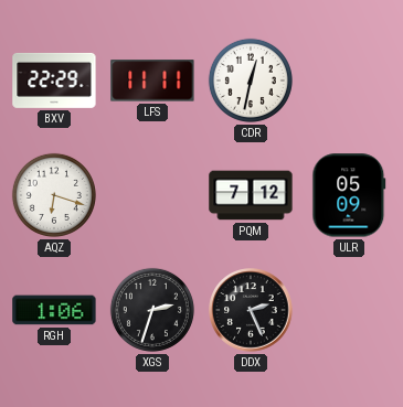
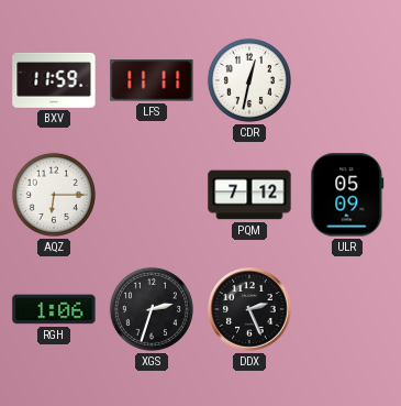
BXV: 22:29 -> 11:59 (54, 80)
AQZ: 6:18 -> 6:15 (54, 195)
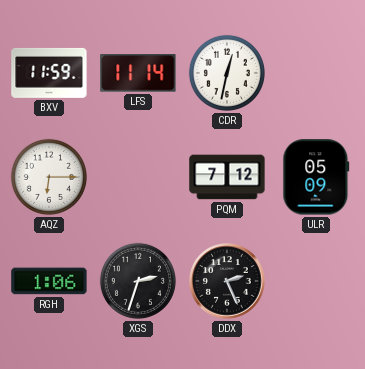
LFS: 11:11 -> 11:14 (138, 73)
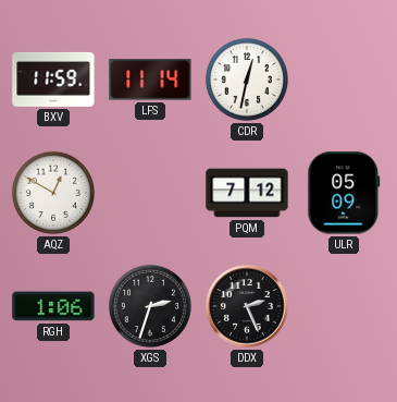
AQZ: 6:15 -> 12:50 (53, 193)
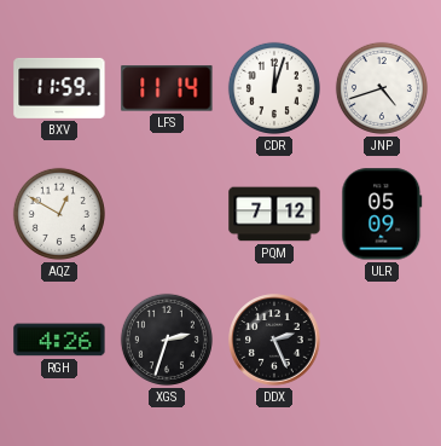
CDR: 12:32 -> 12:03 (274, 88)
JNP: none -> 4:42 (382, 88)
RGH: 1:06 -> 4:26 (59, 340)
